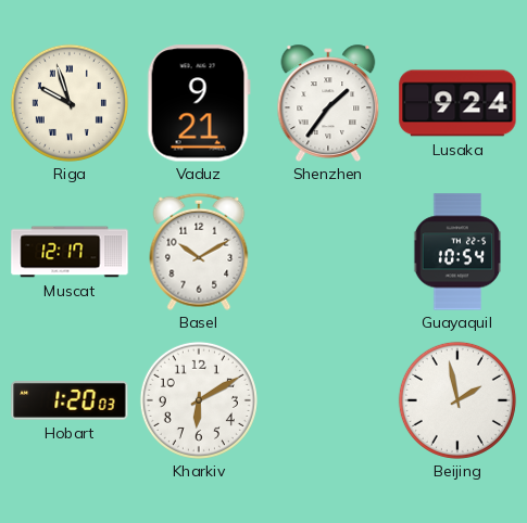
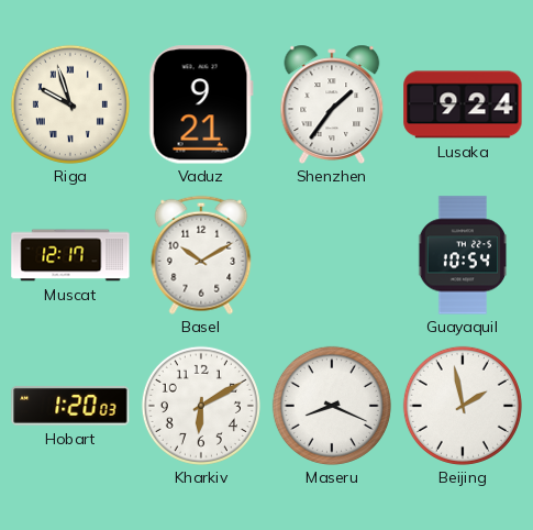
Maseru: none -> 8:19 (332, 406)
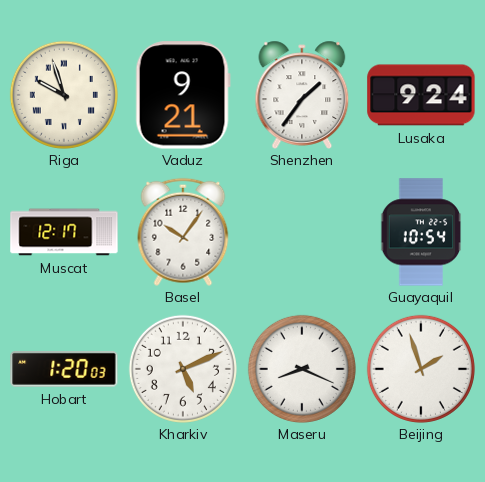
Basel: 10:10 -> 10:06 (183, 232)
Kharkiv: 6:10 -> 5:11 (183, 369)
Beijing: 1:58 -> 1:57 (421, 369)
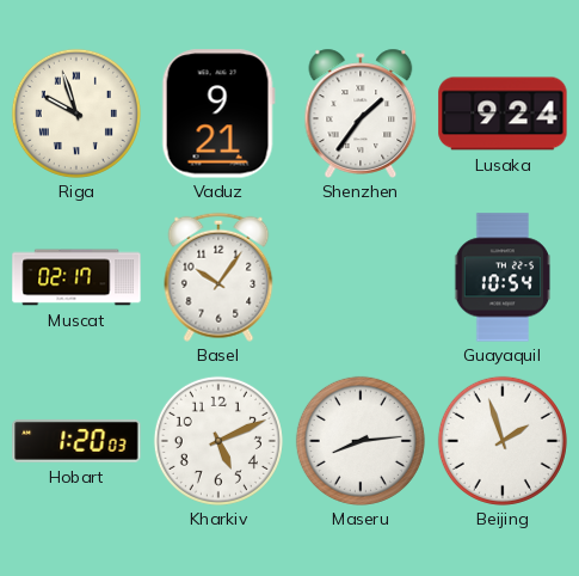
Muscat: 12:17 -> 02:17 (76, 277)
Maseru: 8:19 -> 8:14 (361, 441)
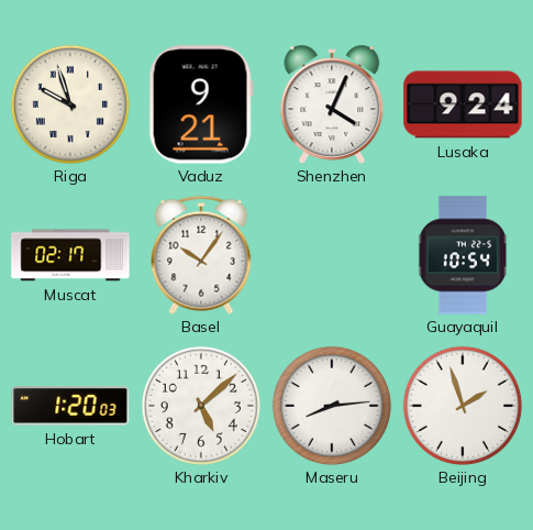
Shenzhen: 1:36 -> 4:04 (332, 104)
Kharkiv: 5:11 -> 5:08 (201, 406)
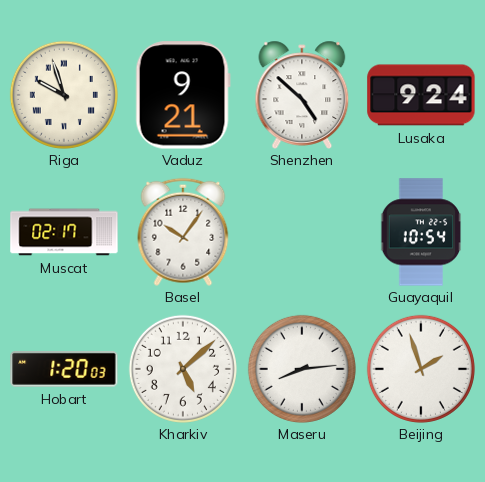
Shenzhen: 4:04 -> 4:52 (302, 95)
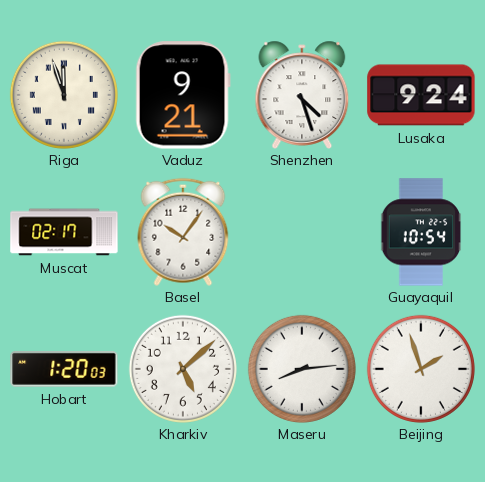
Riga: 9:57 -> 11:57 (64, 95)
Shenzhen: 4:52 -> 4:27 (302, 95)
